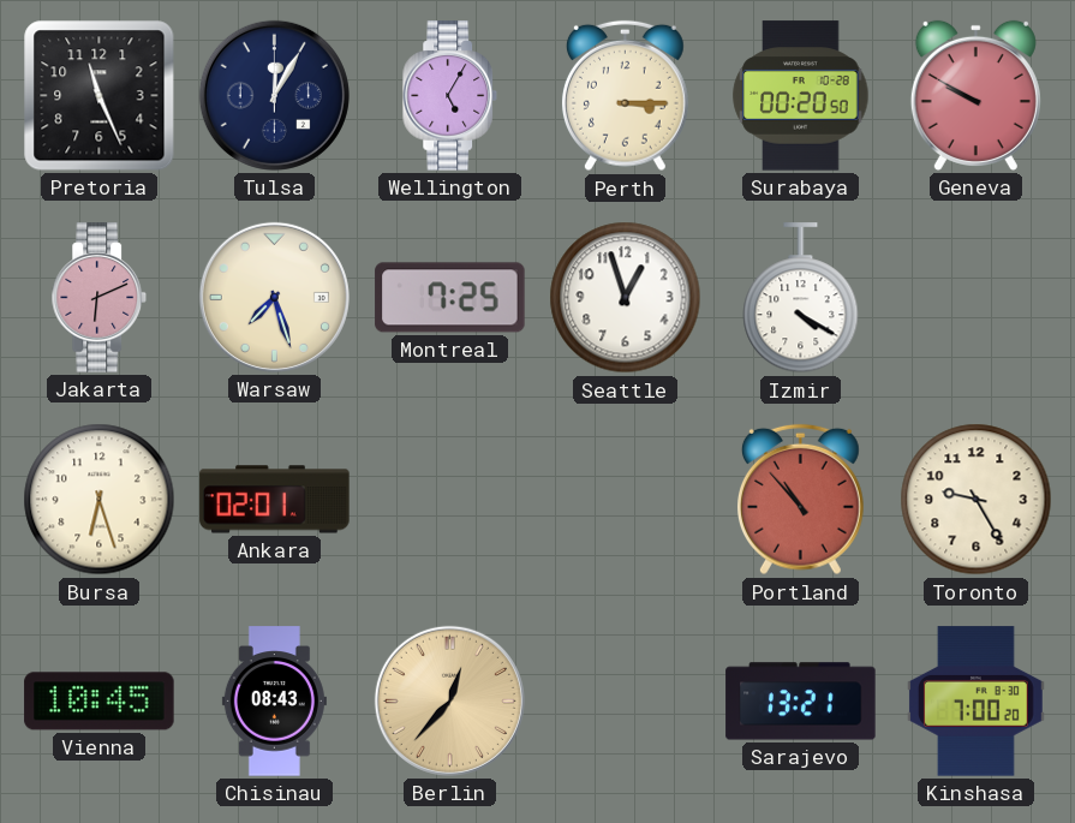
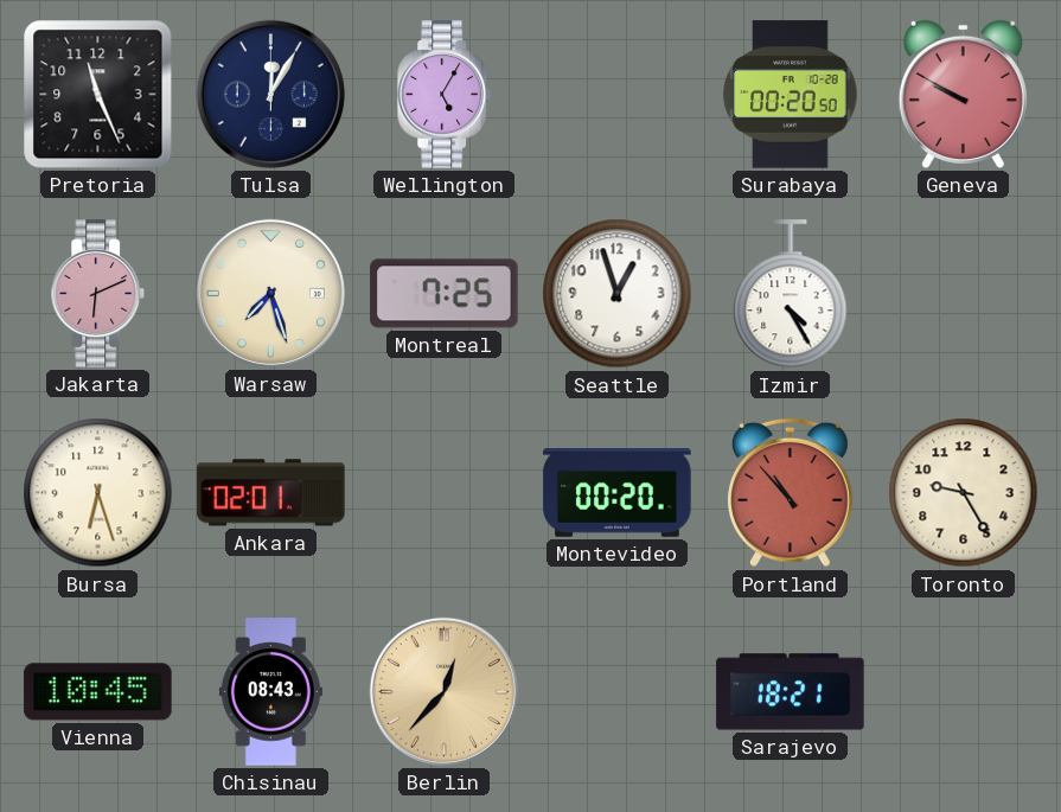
Perth: 3:15 -> none (625, 96)
Izmir: 4:20 -> 4:25 (791, 294)
Montevideo: none -> 00:20 (618, 493)
Sarajevo: 13:21 -> 18:21 (791, 692)
Kinshasa: 7:00 -> none (975, 702)
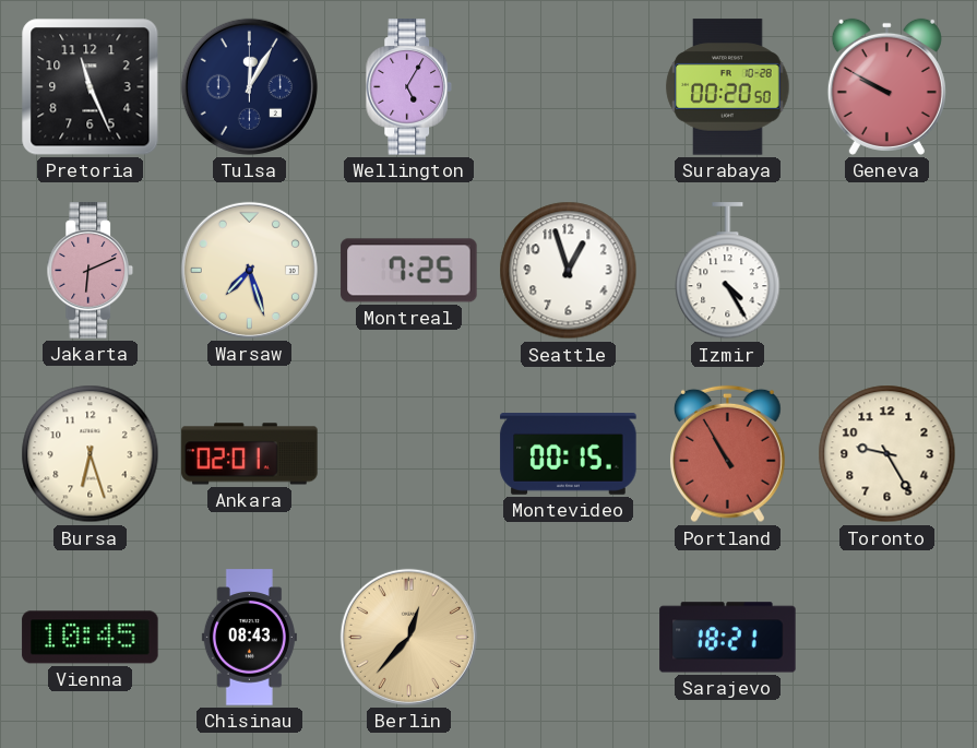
Montevideo: 00:20 -> 00:15 (569, 454)
Portland: 10:53 -> 10:55 (727, 454)
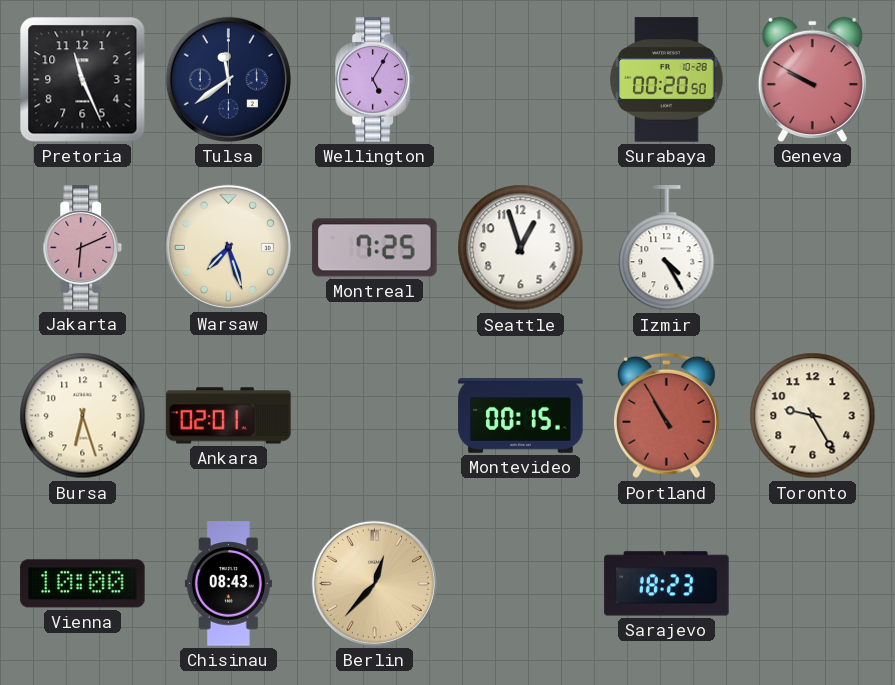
Tulsa: 12:05 -> 11:39 (228, 79)
Vienna: 10:45 -> 10:00 (83, 584)
Sarajevo: 18:21 -> 18:23 (667, 584)
